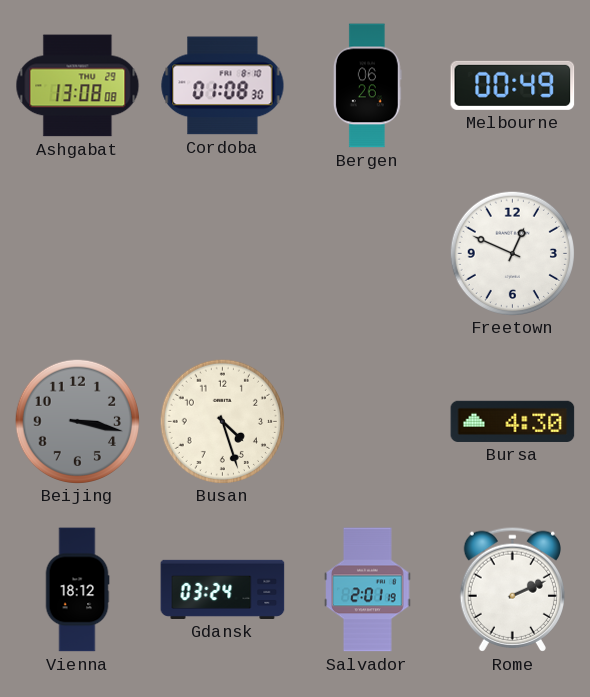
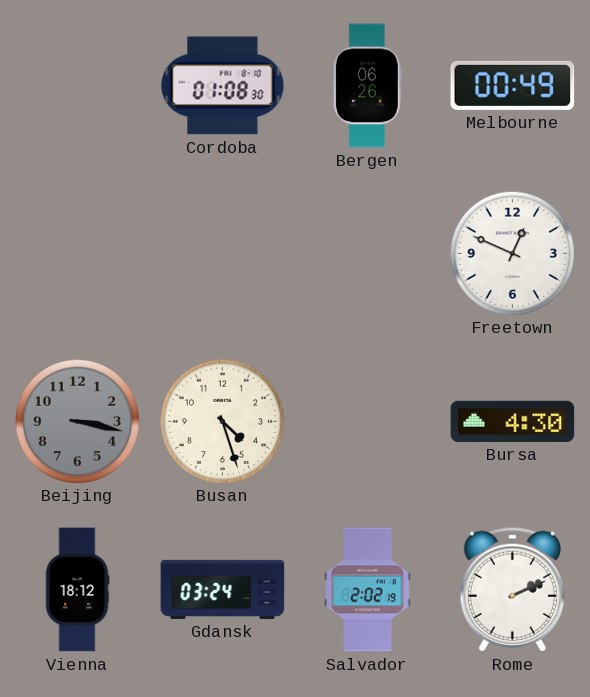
Ashgabat: 13:08 -> none (78, 86)
Salvador: 2:01 -> 2:02 (368, 590)
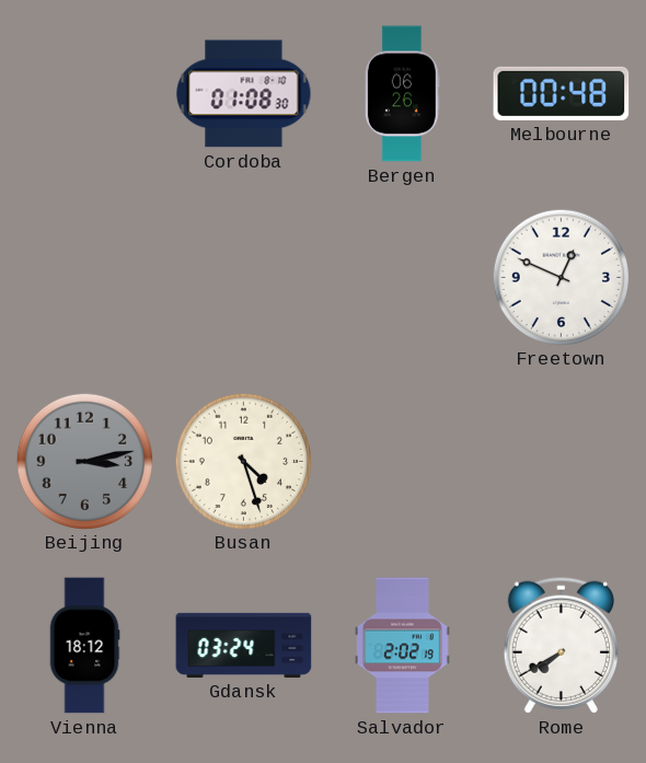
Melbourne: 00:49 -> 00:48 (562, 93)
Beijing: 3:17 -> 3:13 (84, 461)
Bursa: 4:30 -> none (513, 421)
Rome: 2:11 -> 7:40 (561, 645)
